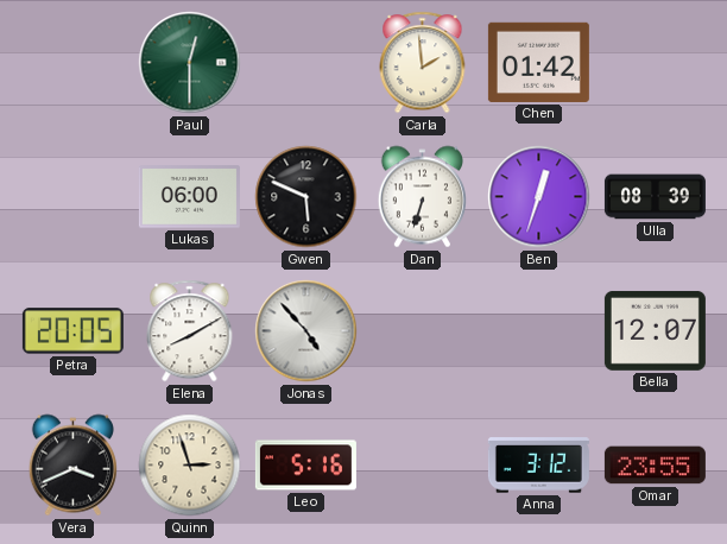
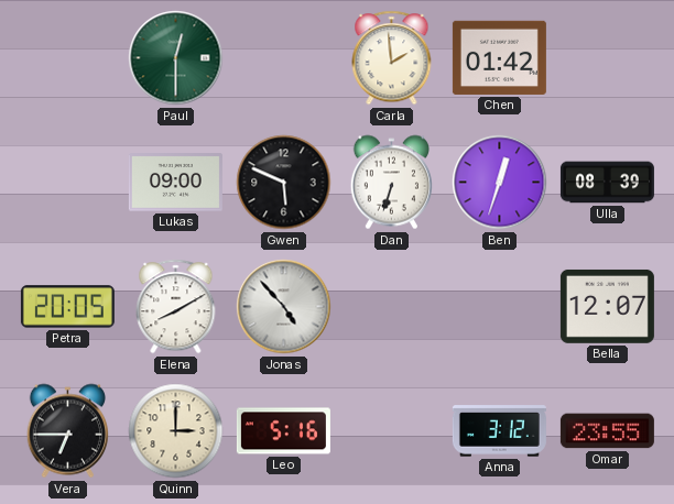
Lukas: 06:00 -> 09:00 (175, 183)
Vera: 3:41 -> 6:45 (67, 431)
Quinn: 2:57 -> 3:00 (176, 431)
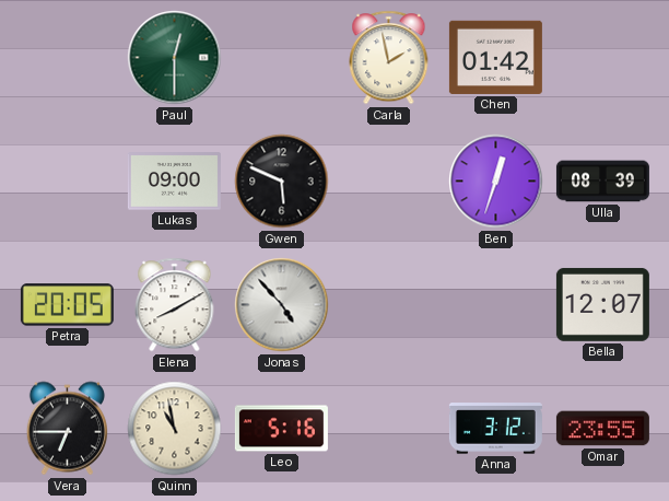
Carla: 1:59 -> 1:58 (389, 58)
Dan: 6:33 -> none (391, 183)
Quinn: 3:00 -> 10:58 (175, 429)
